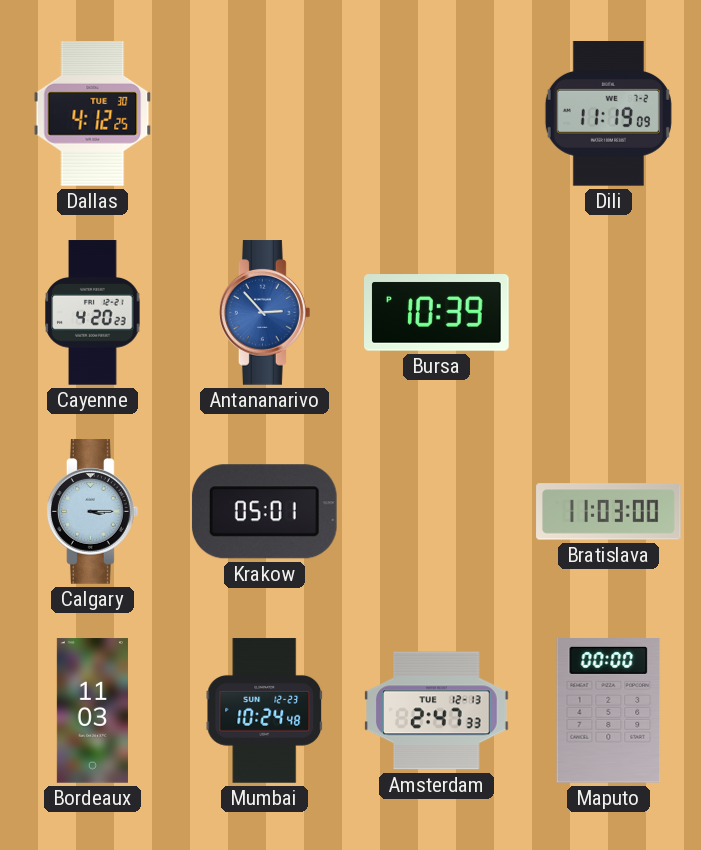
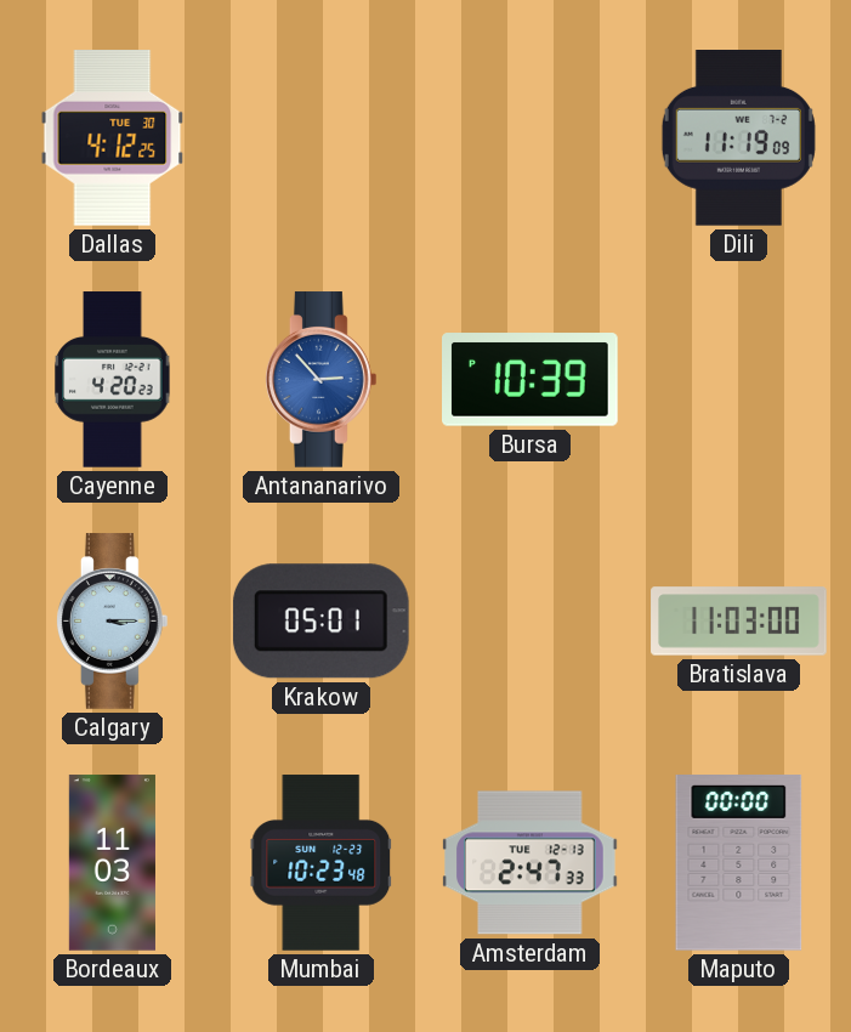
Mumbai: 10:24 -> 10:23 (322, 863)
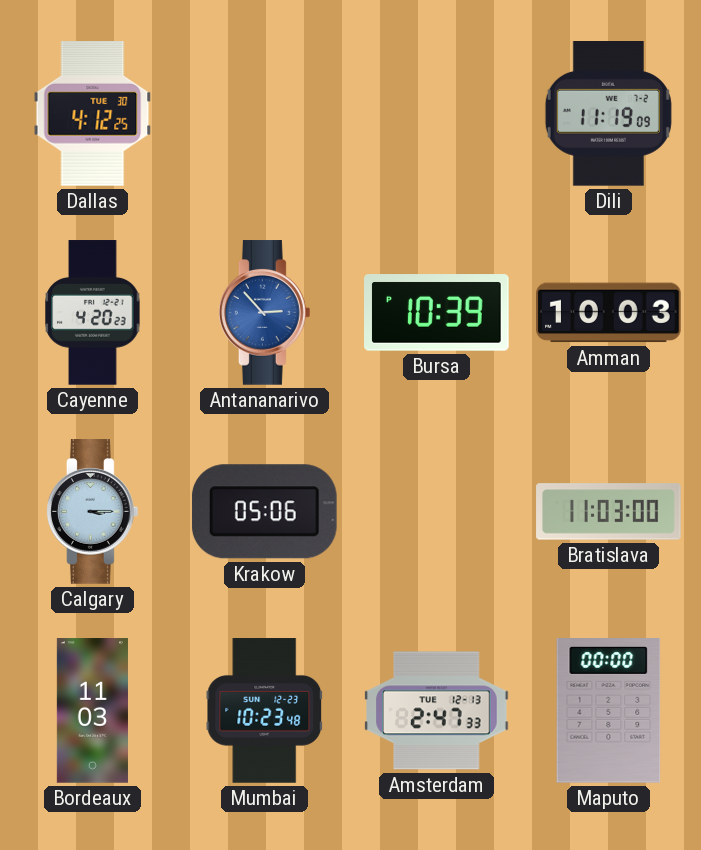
Amman: none -> 10:03 (609, 313)
Krakow: 05:01 -> 05:06 (264, 512)
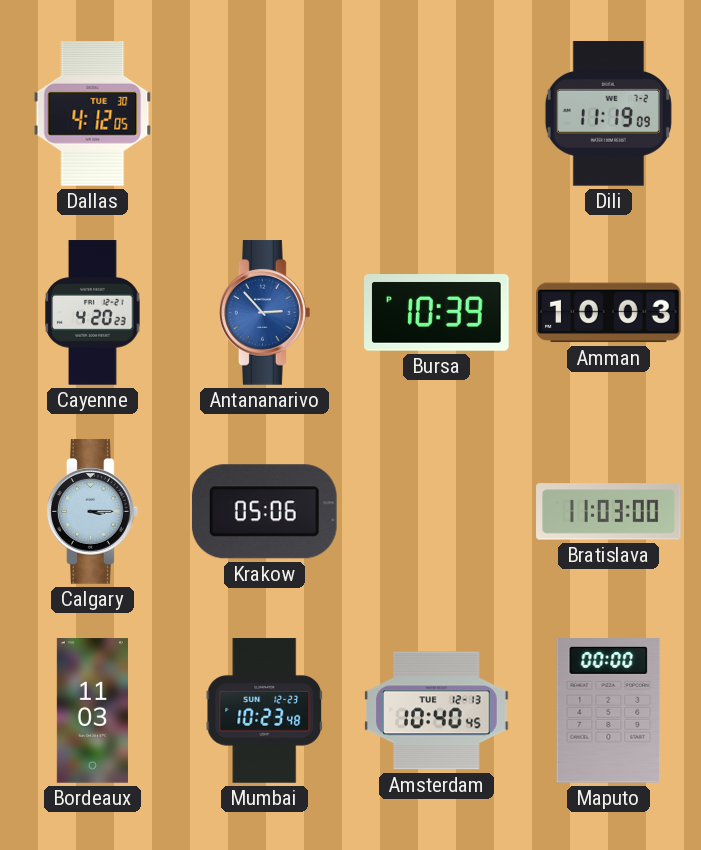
Dallas: 4:12:25 -> 4:12:05 (93, 114)
Amsterdam: 2:47 -> 10:40 (437, 711)
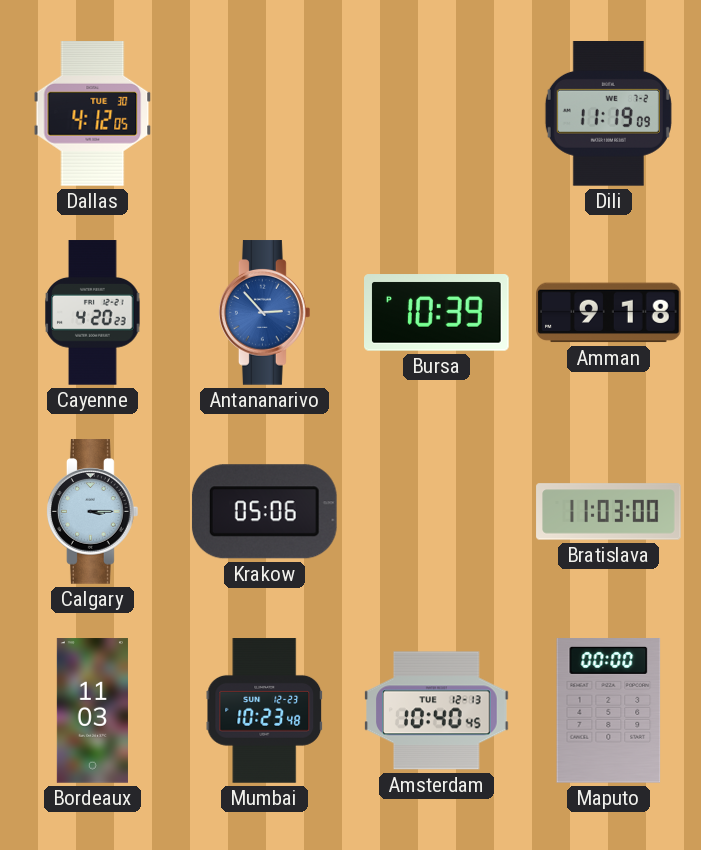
Amman: 10:03 -> 9:18 (609, 313)
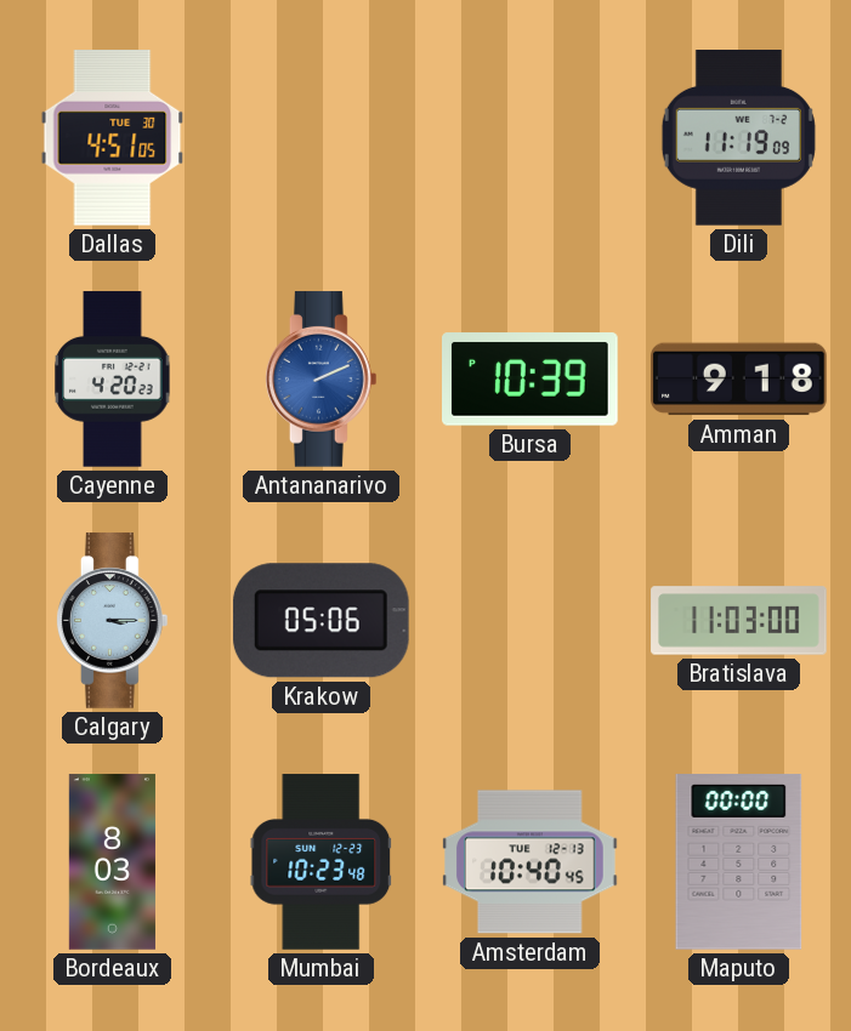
Dallas: 4:12 -> 4:51 (113, 138)
Antananarivo: 2:53 -> 2:11 (320, 380)
Bordeaux: 11:03 -> 8:03 (112, 862)
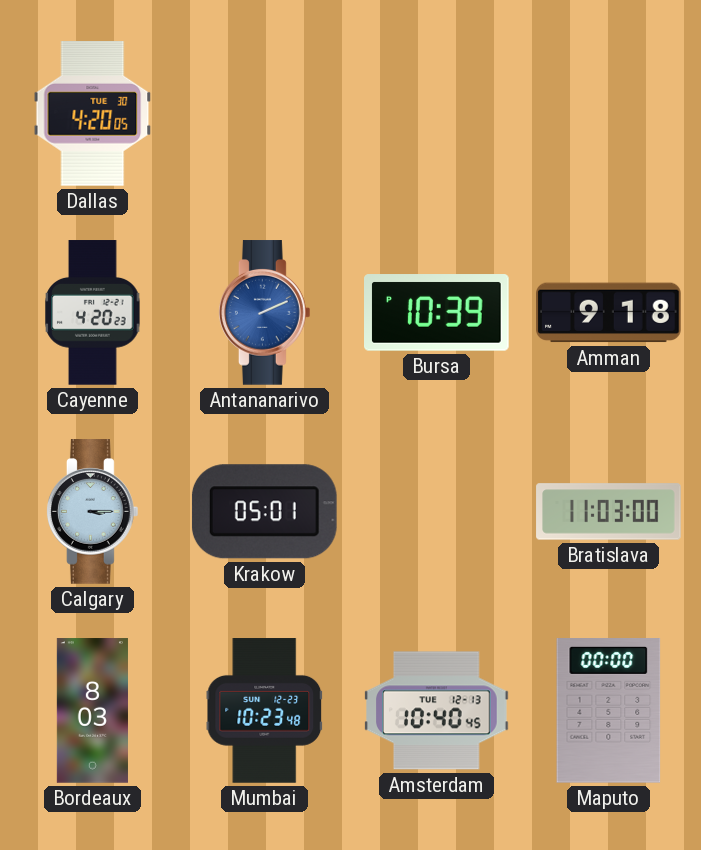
Dallas: 4:51 -> 4:20 (93, 114)
Dili: 11:19 -> none (738, 138)
Krakow: 05:06 -> 05:01 (264, 512)
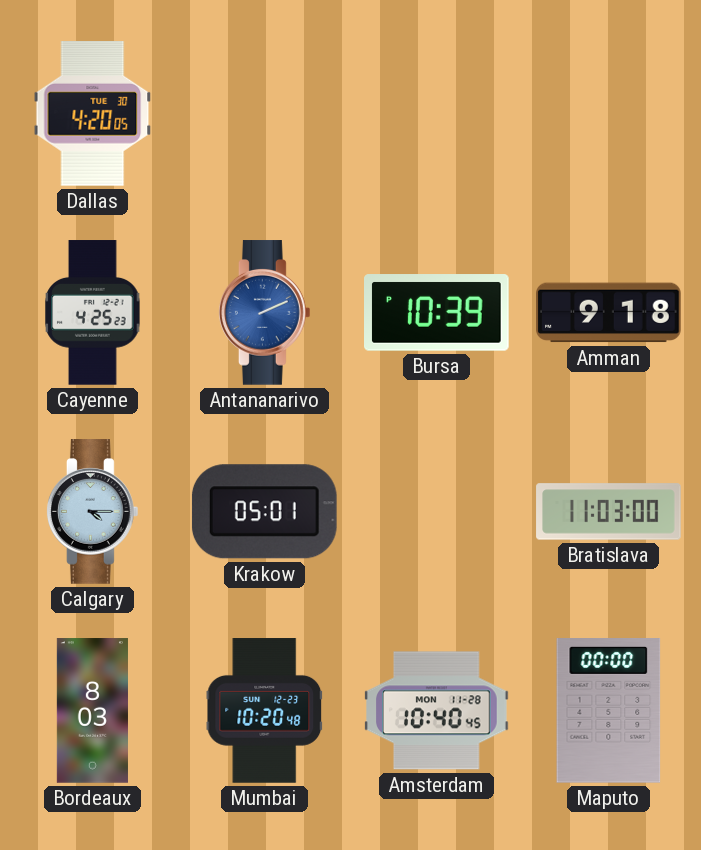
Cayenne: 4:20 -> 4:25 (93, 313)
Calgary: 3:15 -> 4:15 (92, 512)
Mumbai: 10:23 -> 10:20 (265, 711)
Amsterdam date: TUE 12-13 -> MON 11-28 (437, 711)
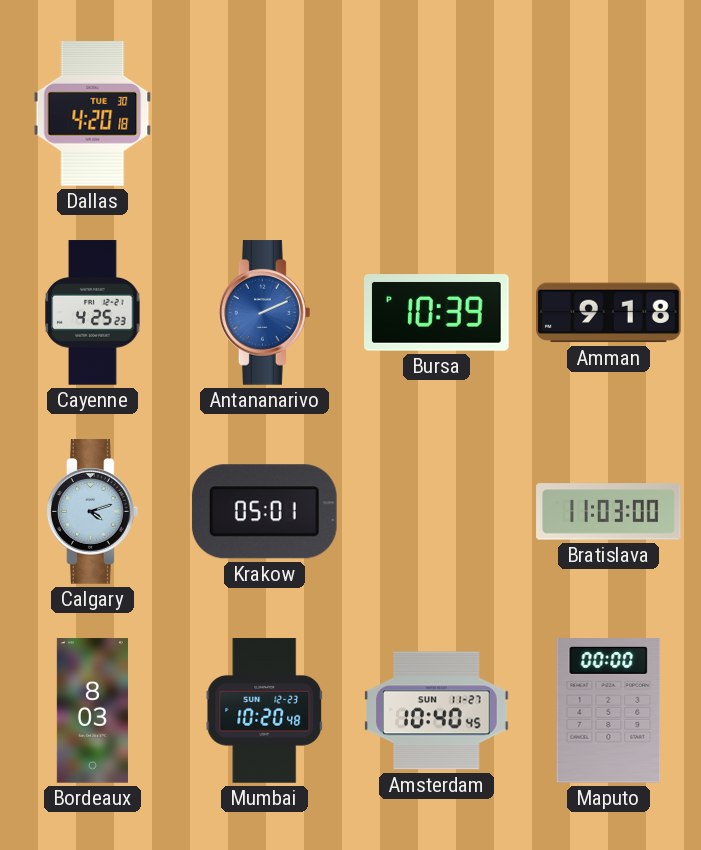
Dallas: 4:20:05 -> 4:20:18 (93, 114)
Calgary: 4:15 -> 4:12 (92, 512)
Amsterdam date: MON 11-28 -> SUN 11-27 (437, 711)
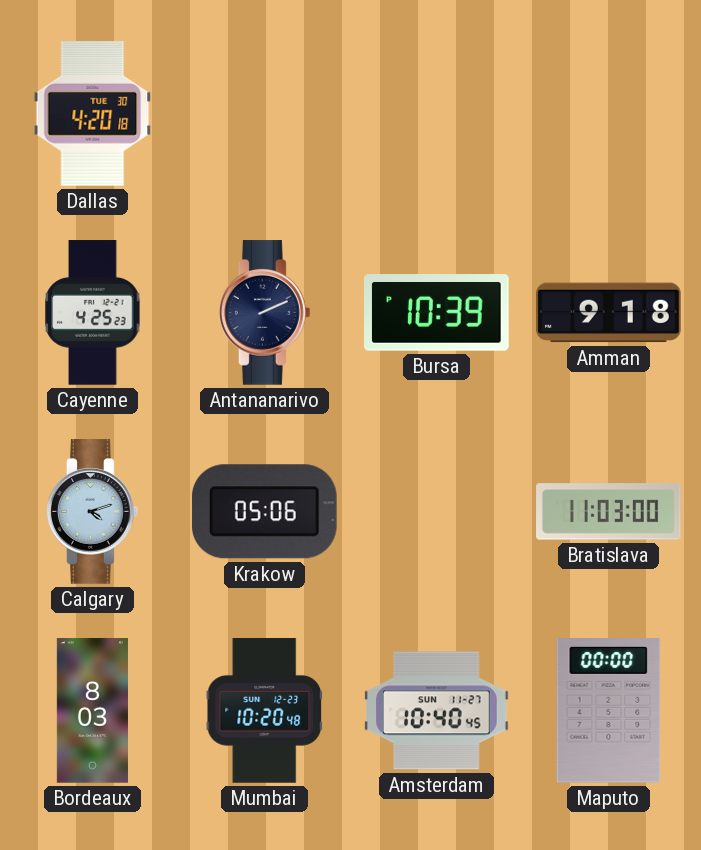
Antananarivo dial: blue -> navy (264, 313)
Krakow: 05:01 -> 05:06 (264, 512)
